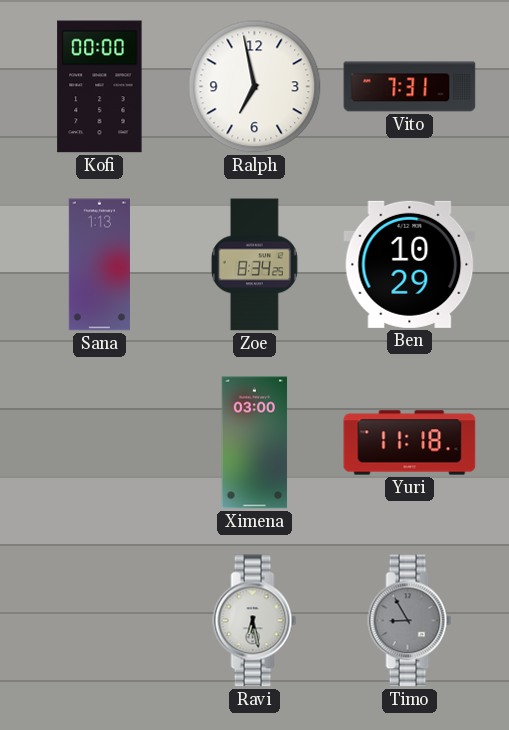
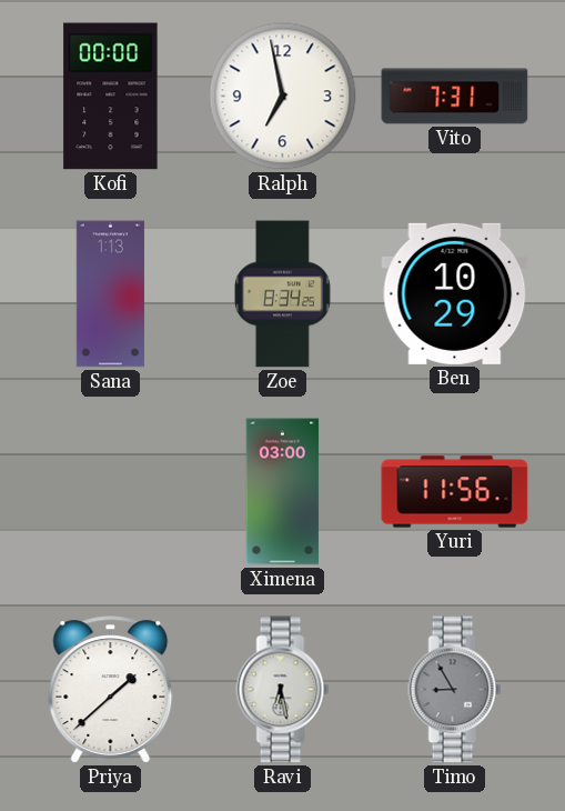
Yuri: 11:18 -> 11:56 (455, 492)
Priya: none -> 1:38 (111, 690)
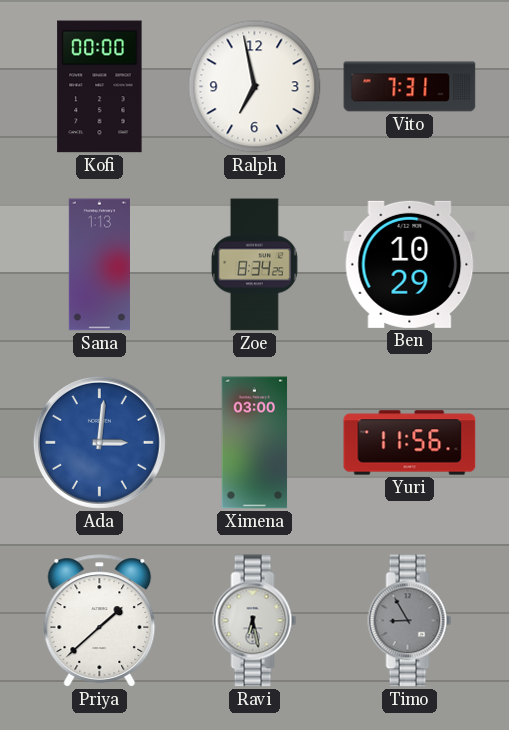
Ada: none -> 3:01 (99, 442)
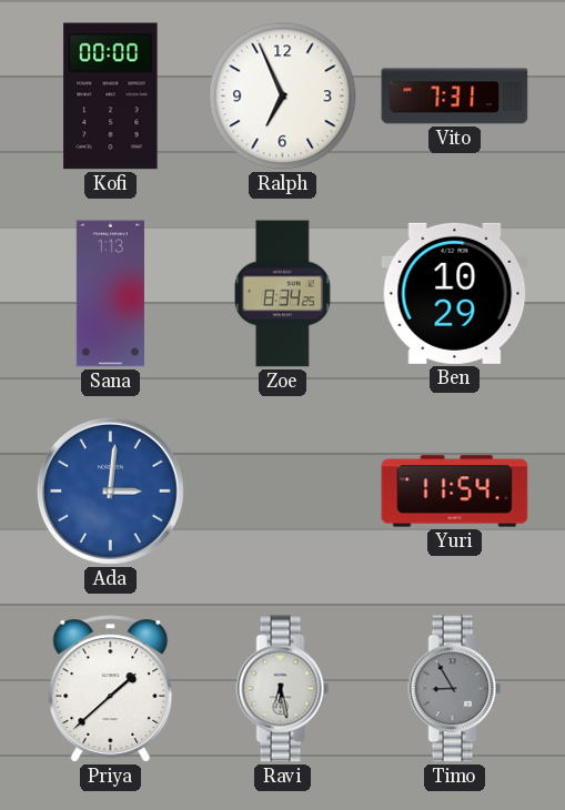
Ralph: 6:58 -> 6:56 (283, 97)
Ximena: 03:00 -> none (255, 443)
Yuri: 11:56 -> 11:54 (455, 492)
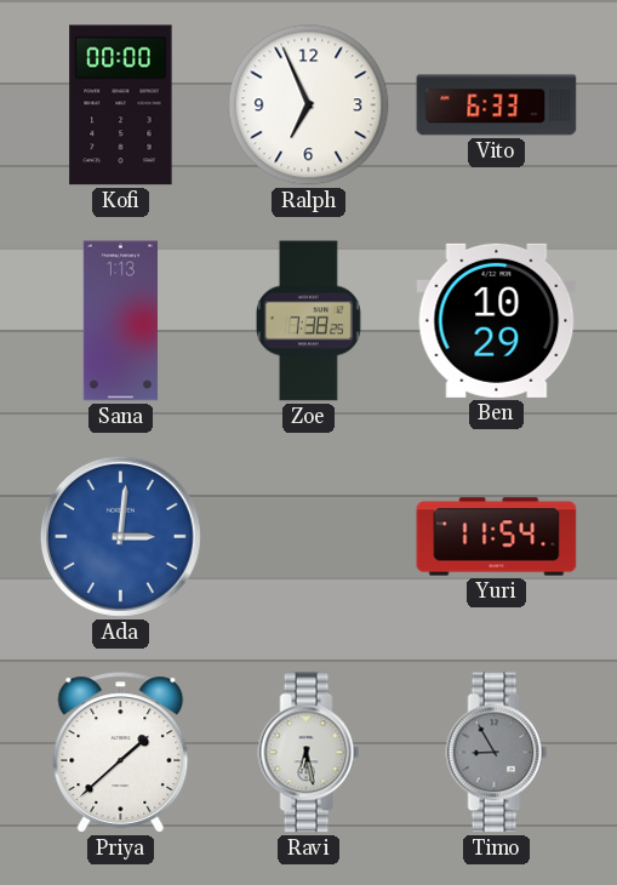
Vito: 7:31 -> 6:33 (497, 105)
Zoe: 8:34 -> 7:38 (308, 321)
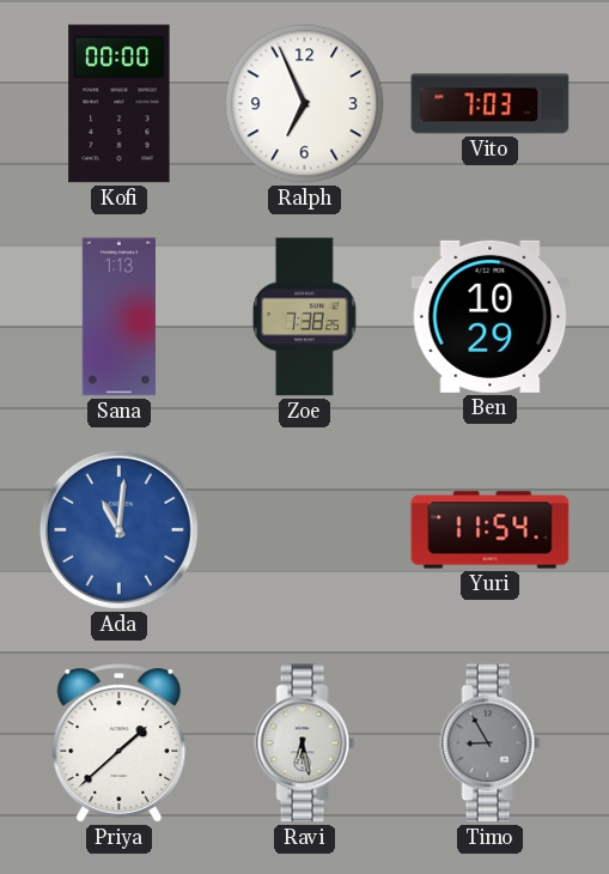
Vito: 6:33 -> 7:03 (491, 104)
Ada: 3:01 -> 11:01 (118, 529)
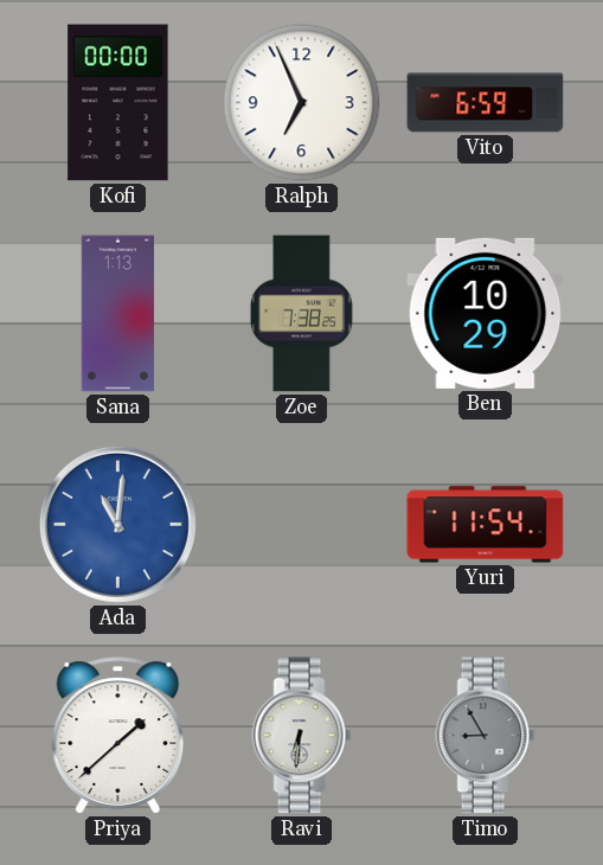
Vito: 7:03 -> 6:59 (486, 103)
Ravi: 6:28 -> 6:31 (302, 736)
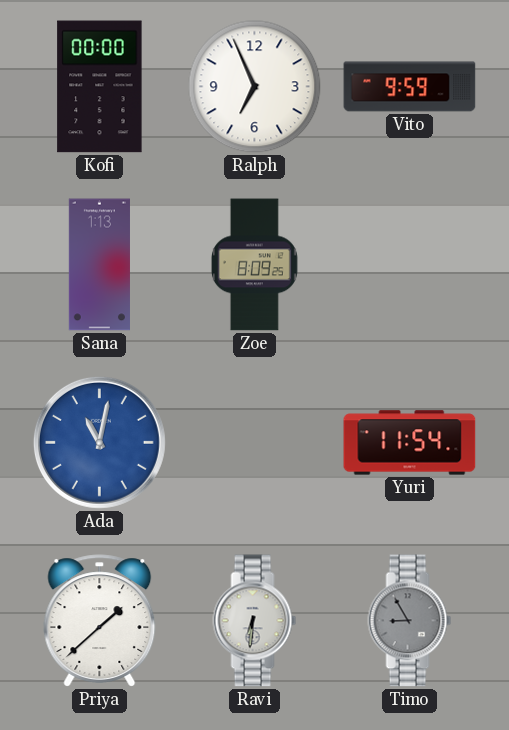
Vito: 6:59 -> 9:59 (410, 87)
Zoe: 7:38 -> 8:09 (254, 265)
Ben: 10:29 -> none (486, 313)
Ada: 11:01 -> 11:02 (99, 442)
